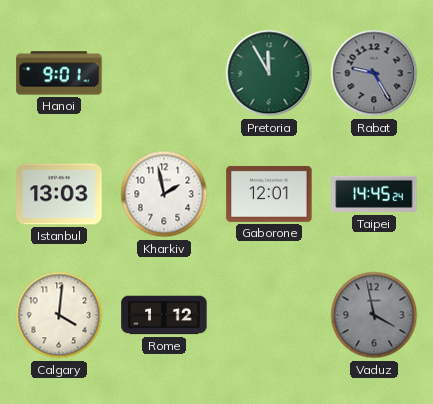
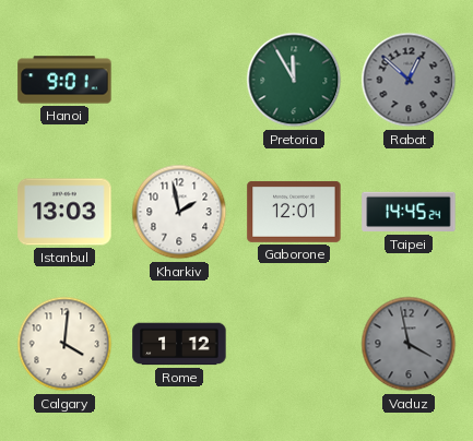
Rabat: 9:25 -> 12:52 (409, 80)
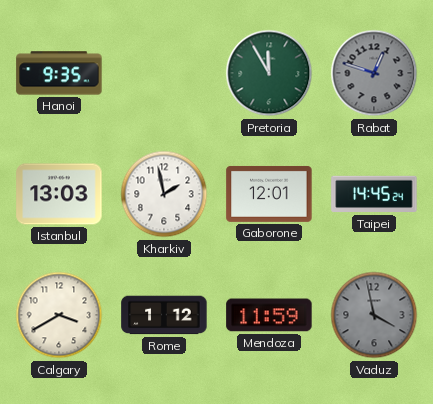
Hanoi: 9:01 -> 9:35 (59, 73)
Rabat: 12:52 -> 12:48 (374, 73)
Calgary: 4:01 -> 3:40 (59, 315)
Mendoza: none -> 11:59 (269, 315)
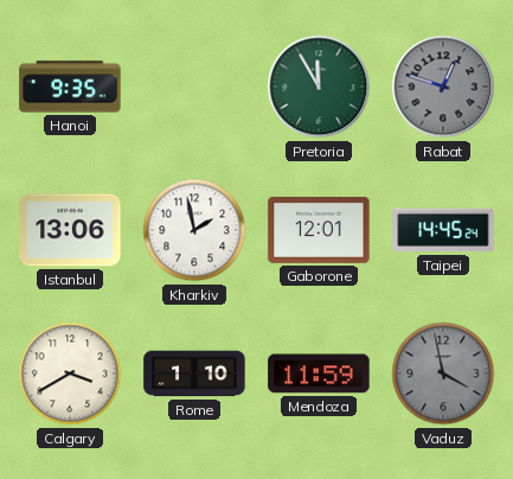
Istanbul: 13:03 -> 13:06 (70, 230)
Rome: 1:12 -> 1:10 (194, 373)
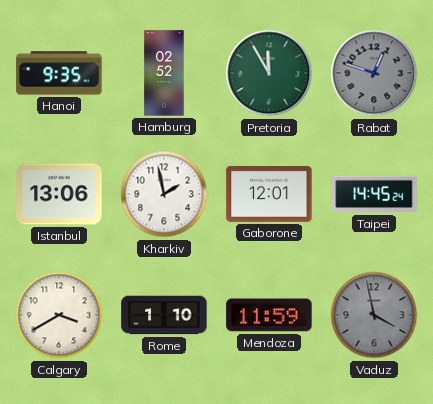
Hamburg: none -> 02:52 (164, 73)
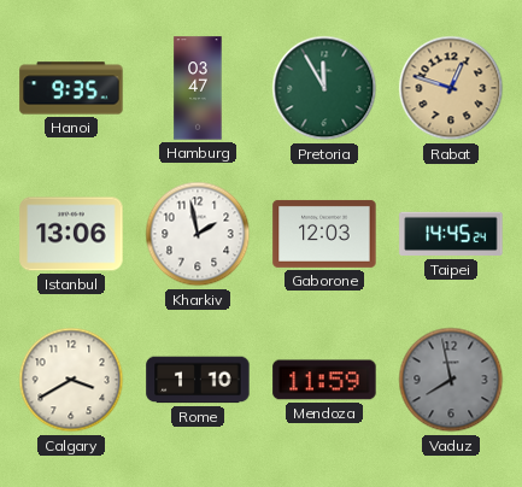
Hamburg: 02:52 -> 03:47 (198, 88)
Rabat dial: grey -> champagne (451, 88)
Gaborone: 12:01 -> 12:03 (324, 234)
Vaduz: 3:58 -> 7:58 (451, 380)
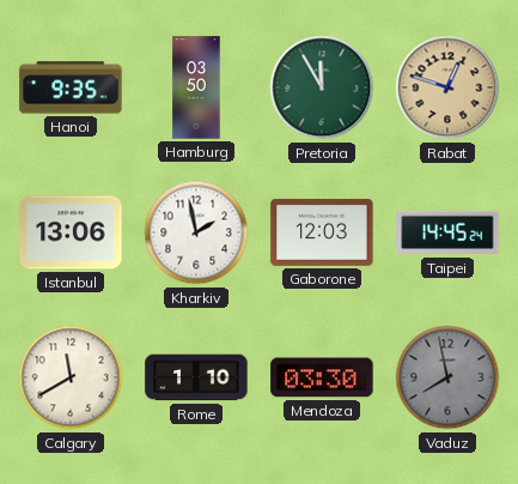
Hamburg: 03:47 -> 03:50 (196, 87)
Calgary: 3:40 -> 11:40 (71, 377)
Mendoza: 11:59 -> 03:30 (322, 377)
